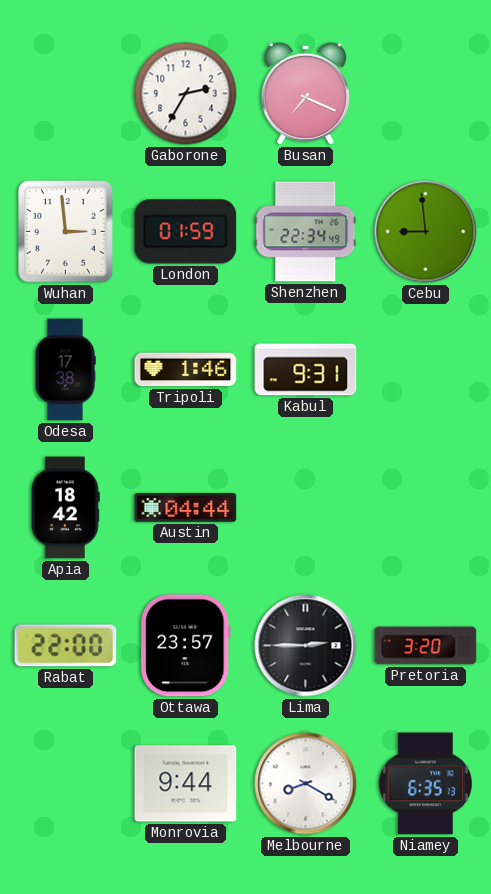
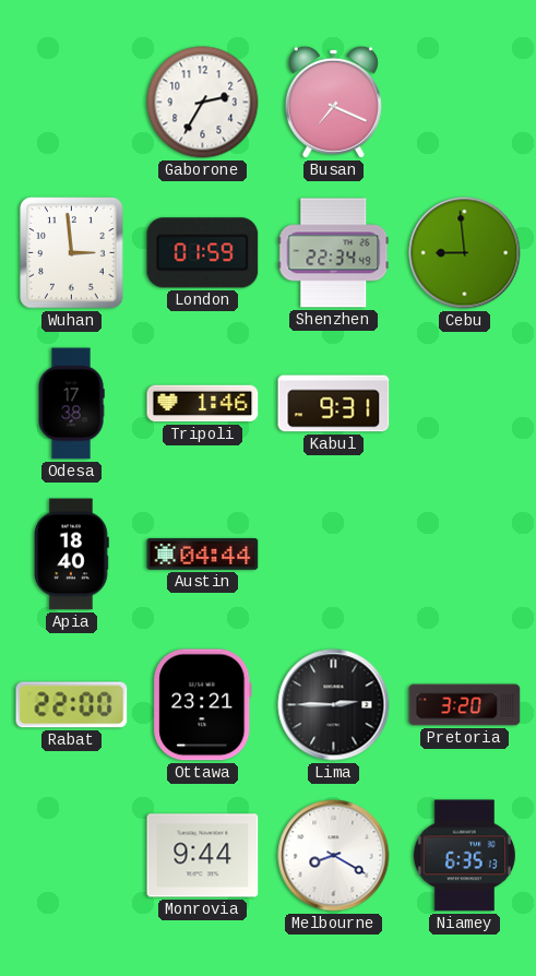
Apia: 18:42 -> 18:40 (72, 555)
Ottawa: 23:57 -> 23:21 (203, 705)
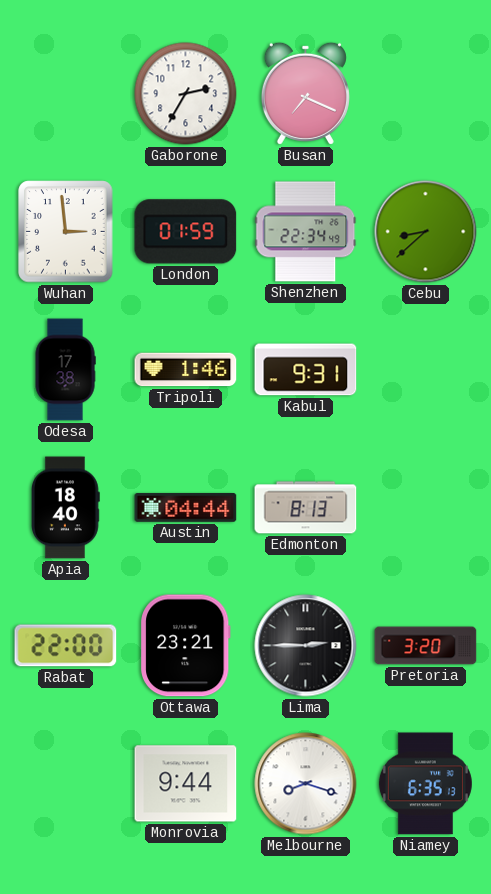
Cebu: 8:59 -> 8:38 (426, 232)
Edmonton: none -> 8:13 (306, 508)
Melbourne: 8:20 -> 8:18 (306, 784)
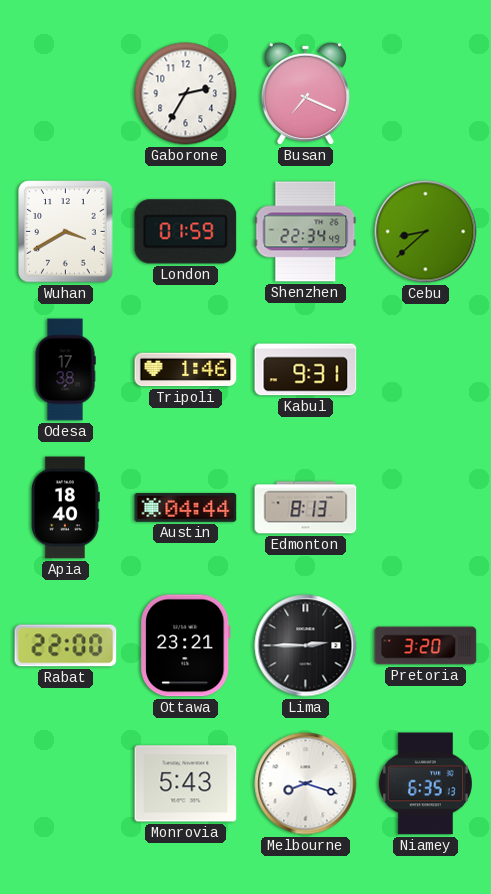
Wuhan: 2:59 -> 3:40 (66, 232)
Monrovia: 9:44 -> 5:43 (186, 784)
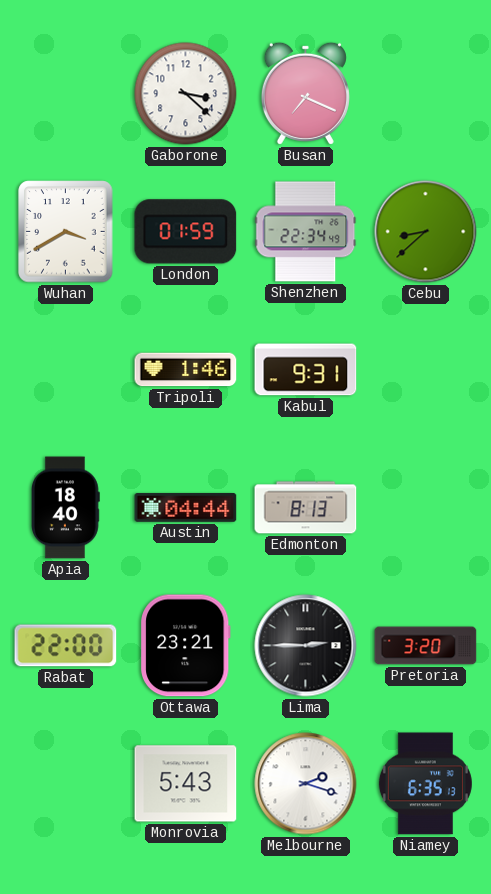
Gaborone: 2:35 -> 3:22 (186, 94)
Odesa: 17:38 -> none (65, 370)
Melbourne: 8:18 -> 2:18 (306, 784)
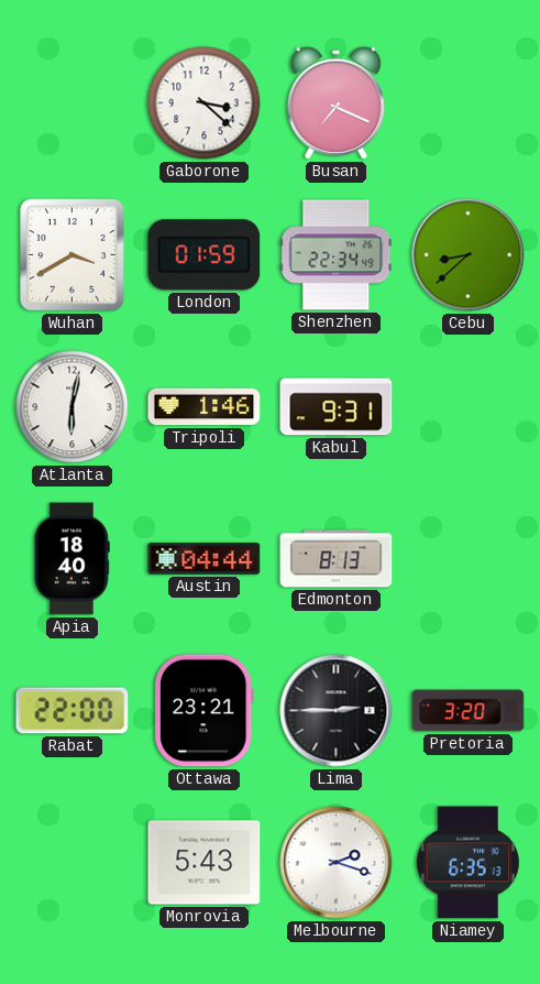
Atlanta: none -> 6:02 (73, 407)
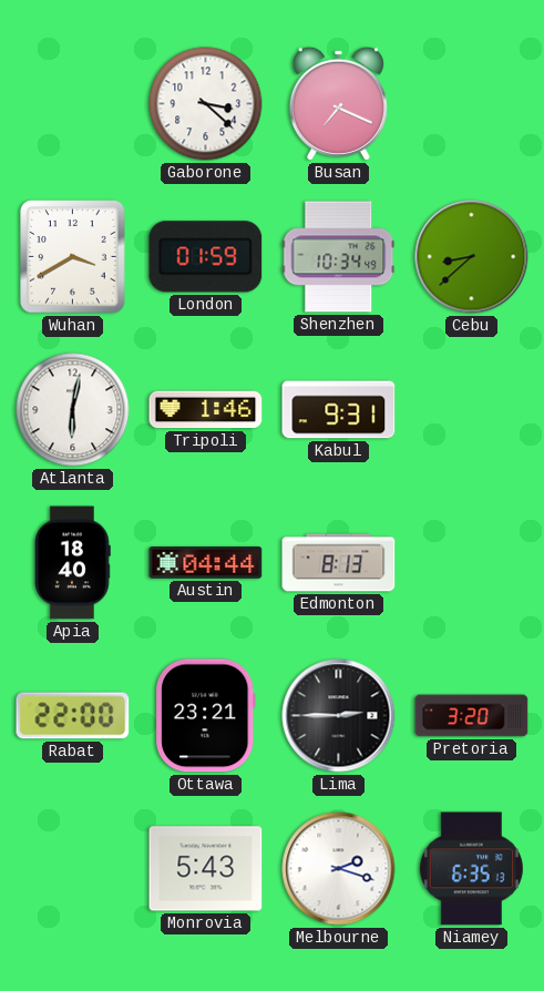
Shenzhen: 22:34 -> 10:34 (339, 257)
